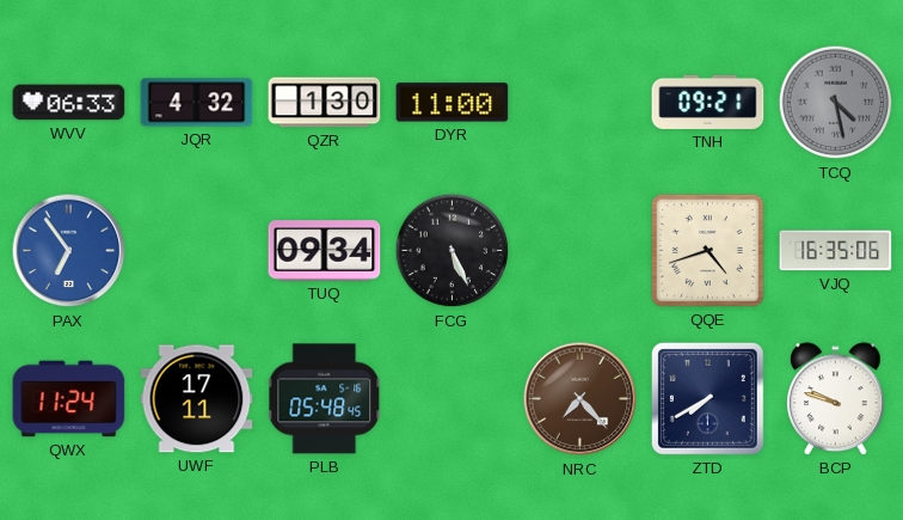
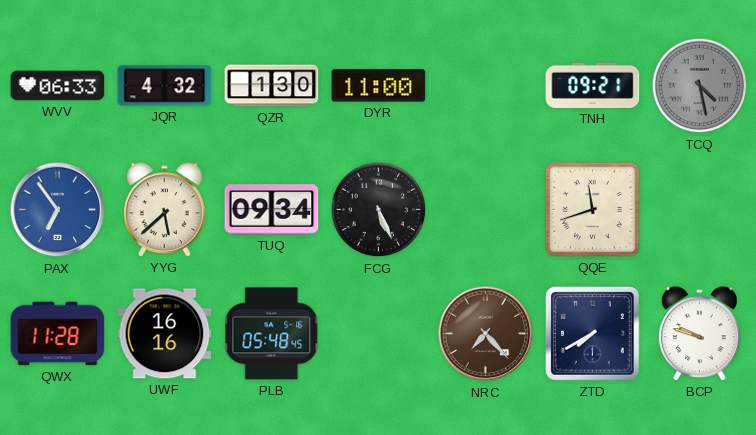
YYG: none -> 5:38 (165, 210)
QQE: 4:42 -> 11:42 (592, 209)
VJQ: 16:35 -> none (836, 251)
QWX: 11:24 -> 11:28 (58, 334)
UWF: 17:11 -> 16:16 (165, 334)
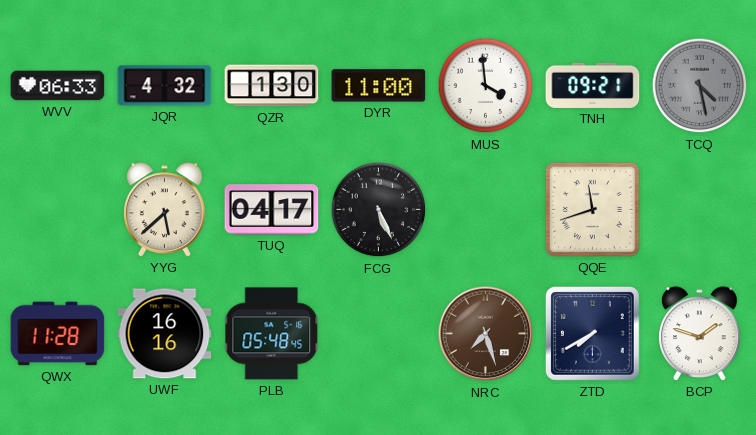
MUS: none -> 3:59 (486, 86)
PAX: 6:54 -> none (58, 210)
TUQ: 09:34 -> 04:17 (272, 210)
NRC: 7:23 -> 7:27 (486, 334)
BCP: 9:48 -> 1:48 (700, 334)
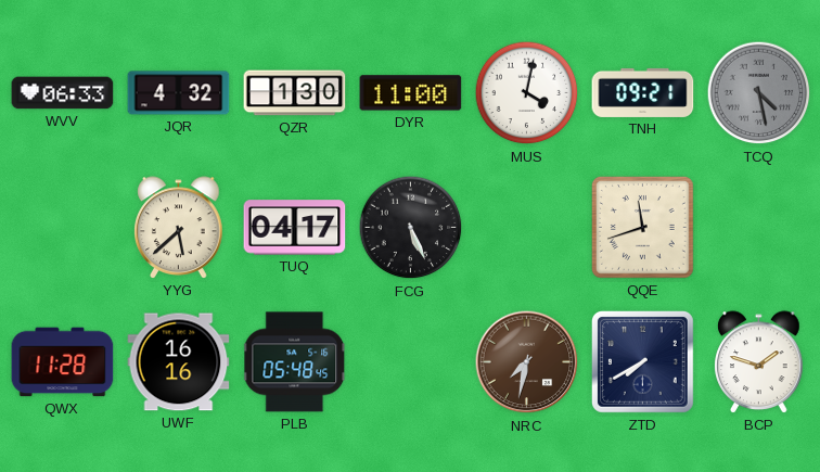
MUS: 3:59 -> 4:02 (527, 93)
NRC: 7:27 -> 7:32 (527, 362)
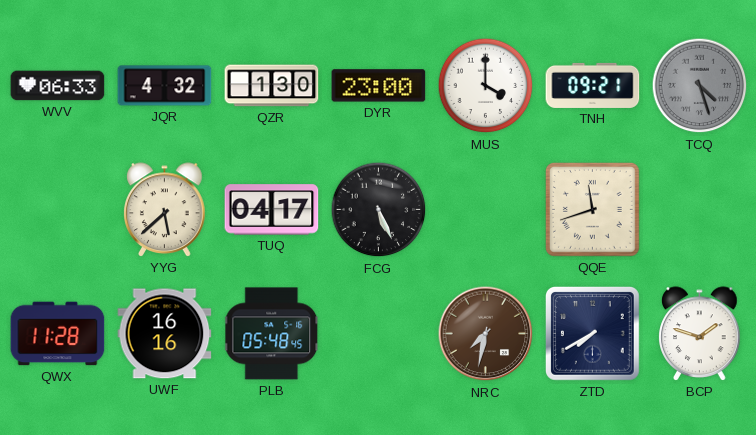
DYR: 11:00 -> 23:00 (379, 86)
MUS: 4:02 -> 4:00 (486, 86)
TCQ: 4:28 -> 4:27 (700, 86)
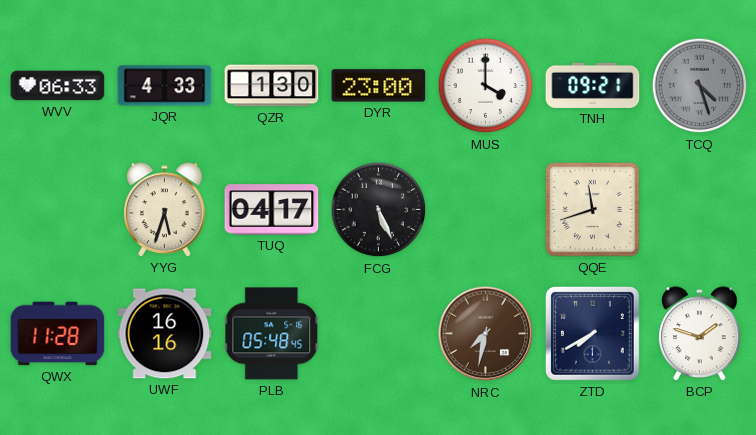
JQR: 4:32 -> 4:33 (165, 86)
YYG: 5:38 -> 5:33 (165, 210)
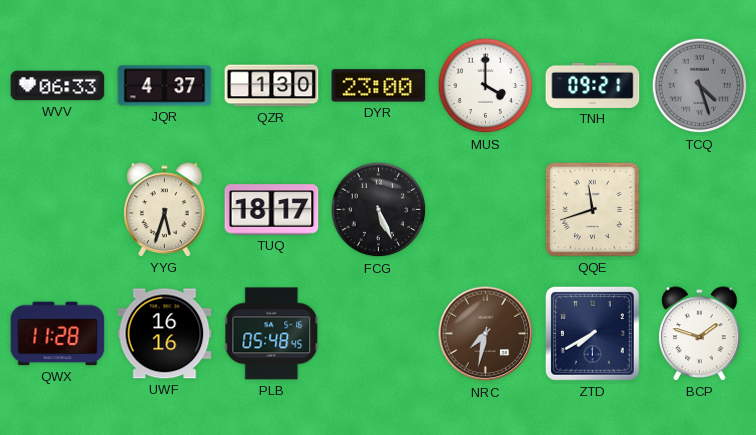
JQR: 4:33 -> 4:37 (165, 86)
TUQ: 04:17 -> 18:17 (272, 210)
